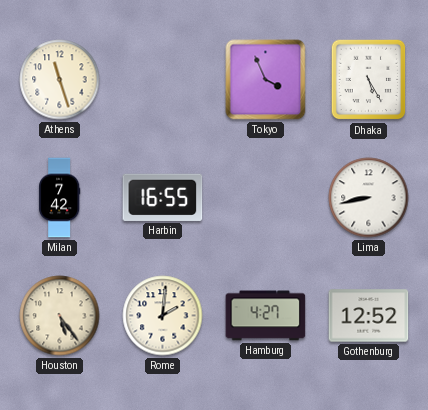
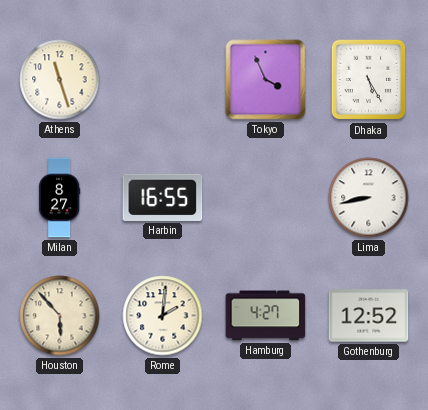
Milan: 7:42 -> 8:27 (60, 198)
Houston: 5:24 -> 5:53 (60, 316)
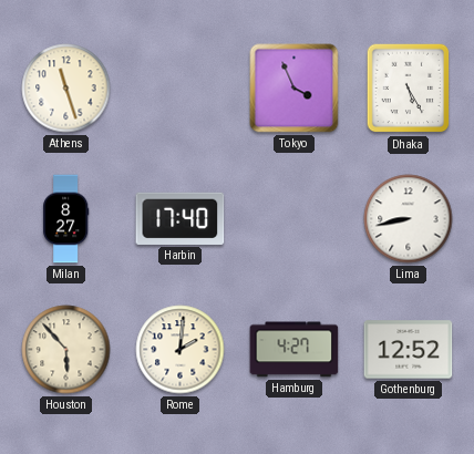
Harbin: 16:55 -> 17:40 (181, 218)
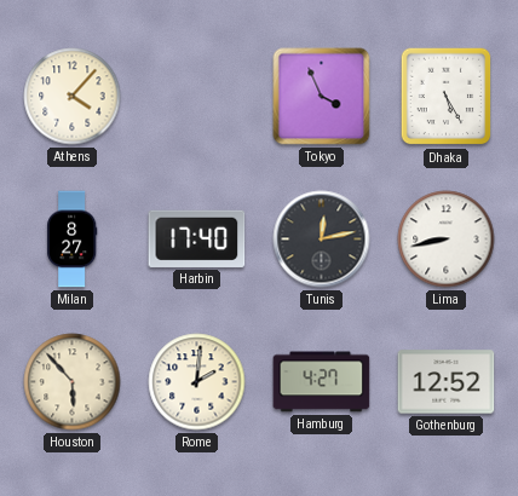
Athens: 11:27 -> 4:07 (73, 97)
Tunis: none -> 12:13 (322, 240)
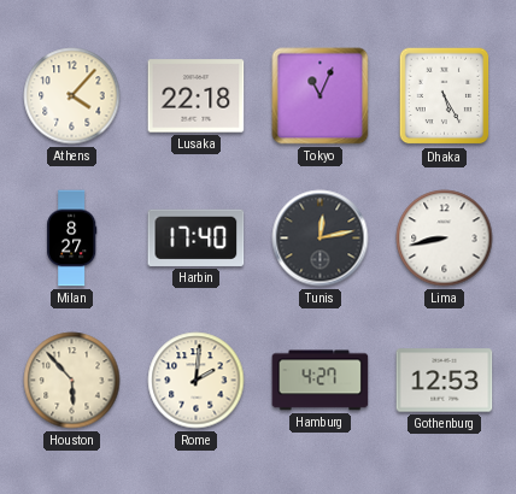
Lusaka: none -> 22:18 (197, 96)
Tokyo: 3:56 -> 11:04 (321, 96)
Gothenburg: 12:52 -> 12:53 (445, 381)
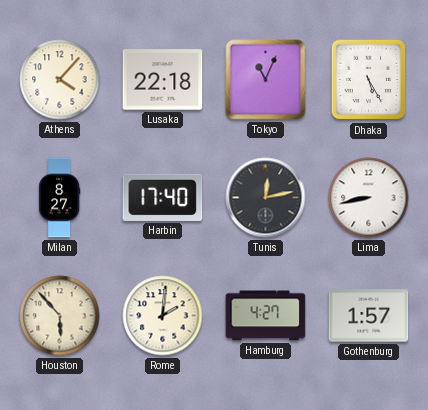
Gothenburg: 12:53 -> 1:57 (369, 316)
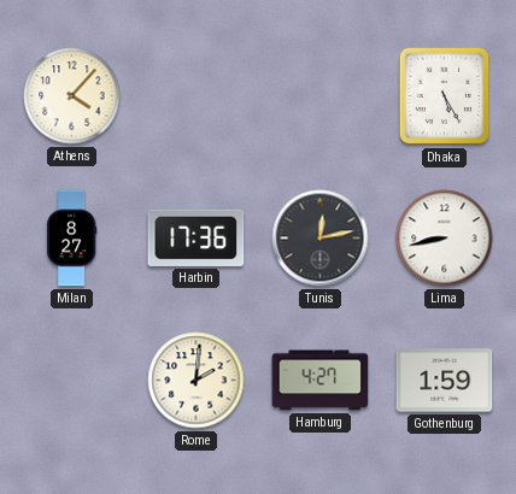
Lusaka: 22:18 -> none (163, 80)
Tokyo: 11:04 -> none (266, 80)
Harbin: 17:40 -> 17:36 (197, 237)
Houston: 5:53 -> none (60, 316)
Gothenburg: 1:57 -> 1:59 (445, 381)
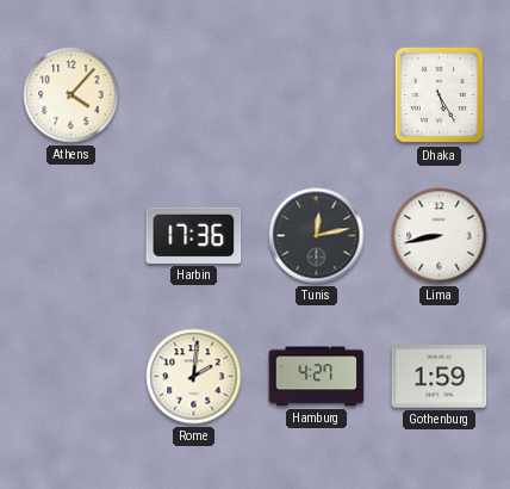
Milan: 8:27 -> none (72, 239)
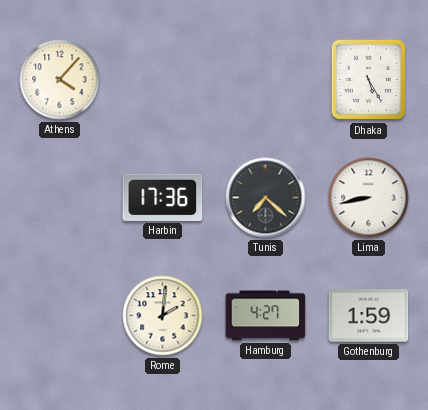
Tunis: 12:13 -> 7:22 (266, 198)
